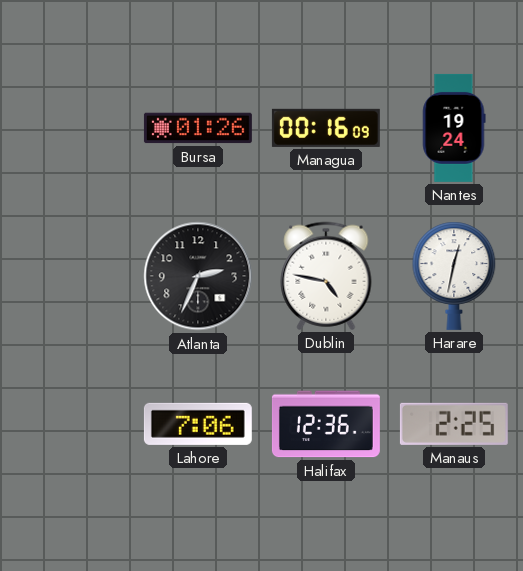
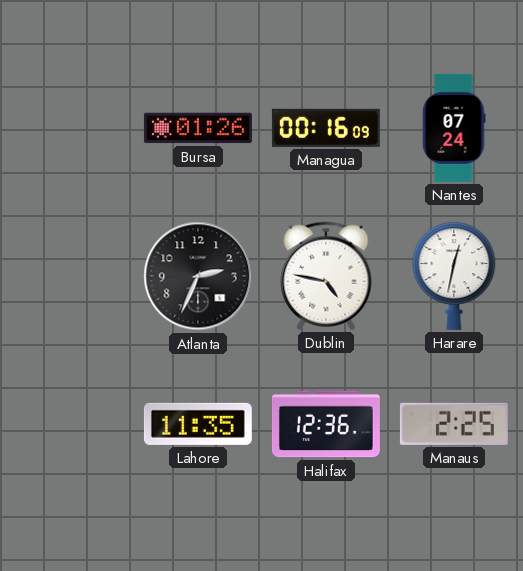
Nantes: 19:24 -> 07:24 (454, 128)
Lahore: 7:06 -> 11:35 (198, 424)
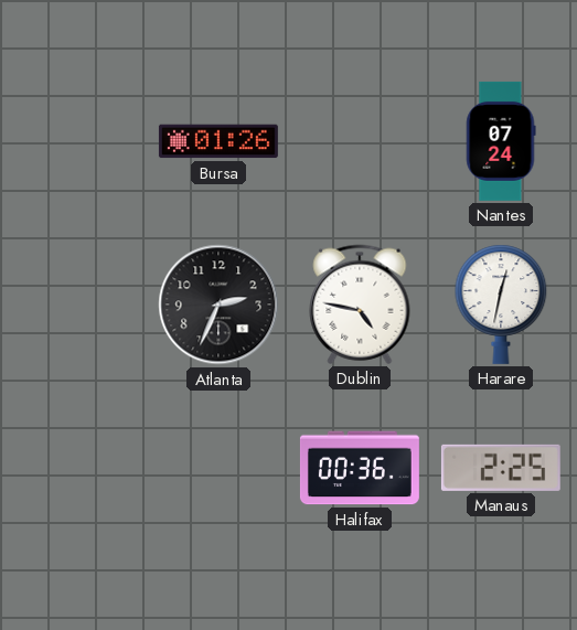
Managua: 00:16 -> none (326, 128)
Lahore: 11:35 -> none (198, 424)
Halifax: 12:36 -> 00:36 (360, 468)
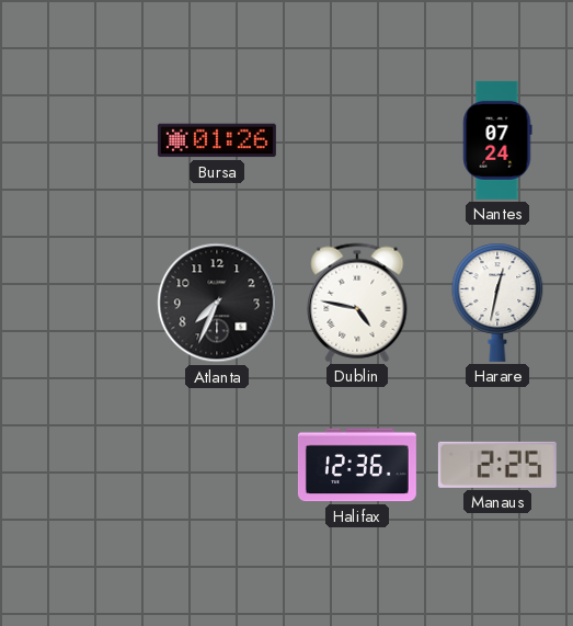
Atlanta: 2:34 -> 7:34 (217, 303)
Halifax: 00:36 -> 12:36 (357, 465)
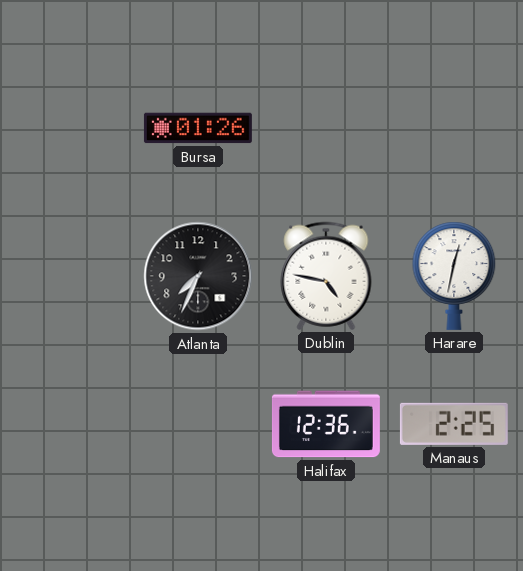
Nantes: 07:24 -> none (497, 140)
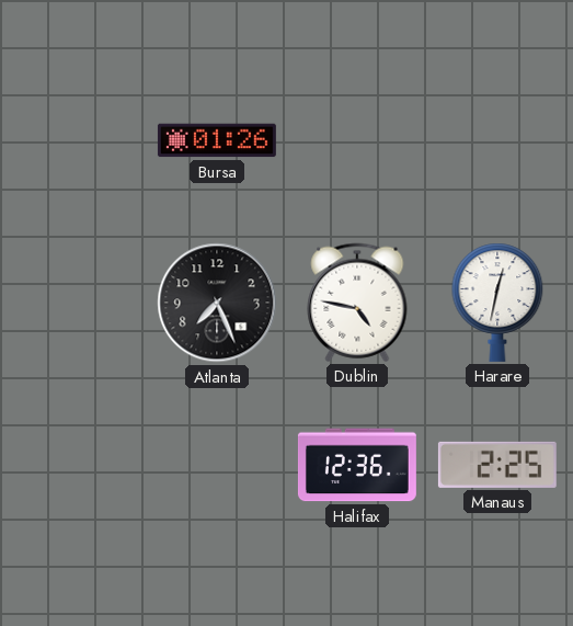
Atlanta: 7:34 -> 7:26 (217, 303)
